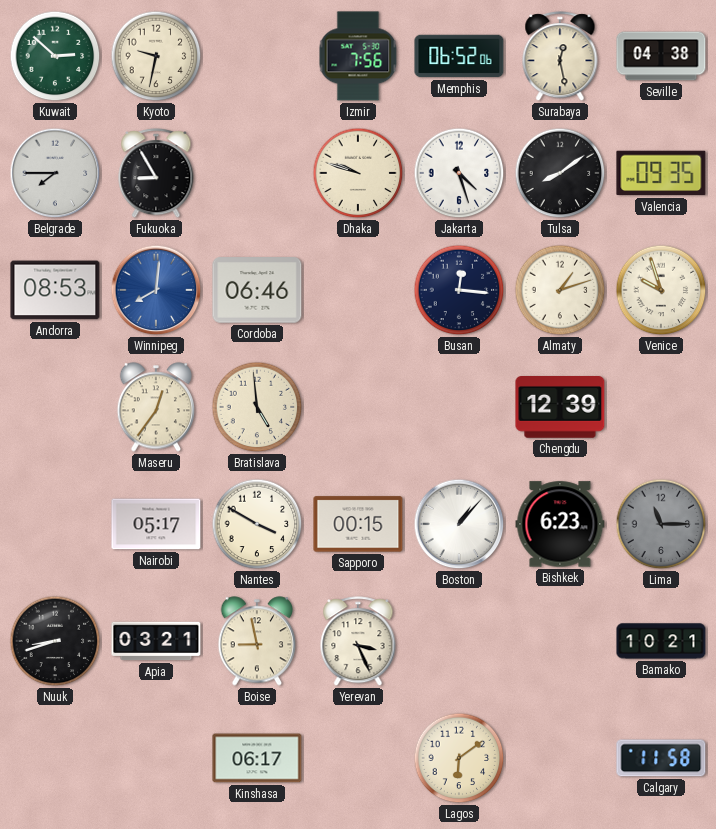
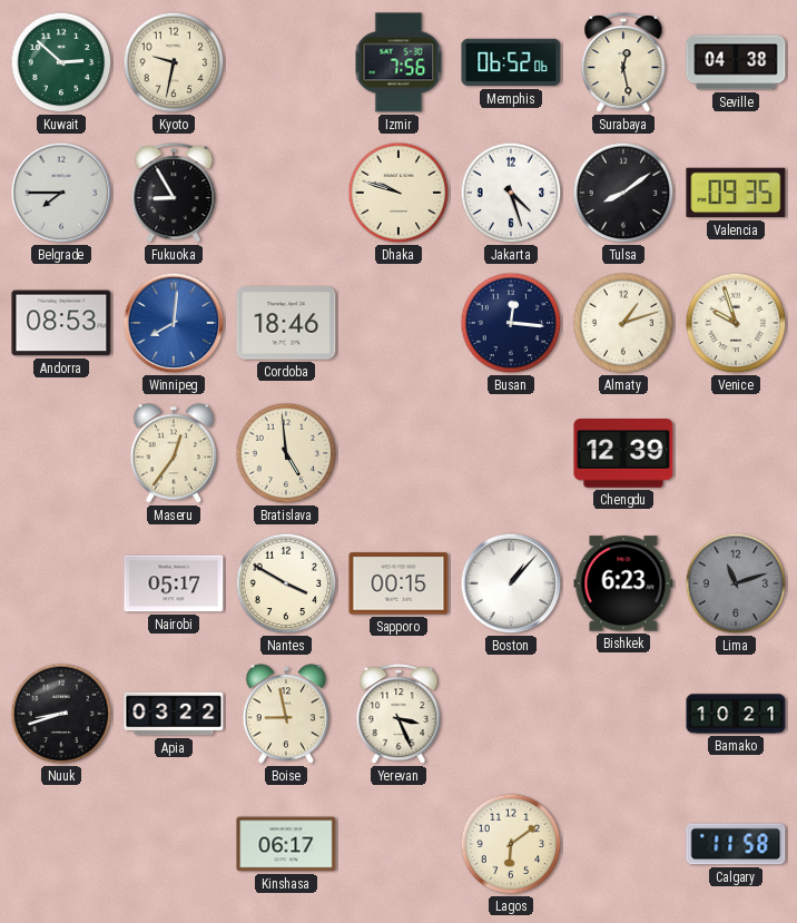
Cordoba: 06:46 -> 18:46 (286, 323)
Lima: 11:15 -> 11:12 (736, 583)
Apia: 03:21 -> 03:22 (174, 714)
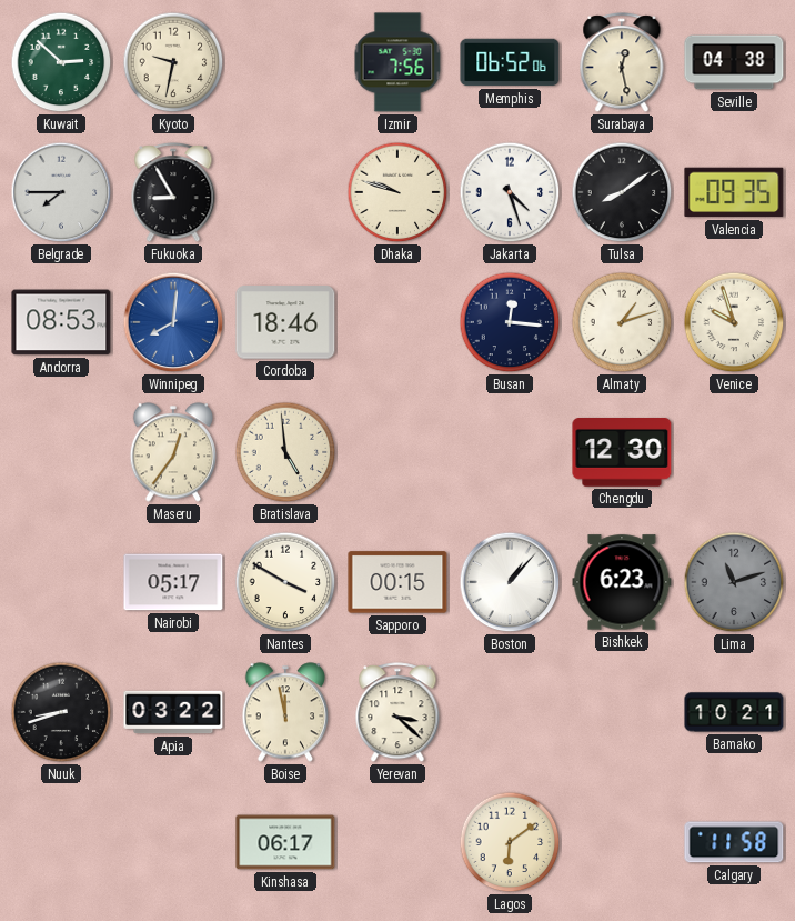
Chengdu: 12:39 -> 12:30 (622, 453)
Boise: 8:58 -> 11:58 (285, 712)
Yerevan: 3:26 -> 3:22 (398, 713)
